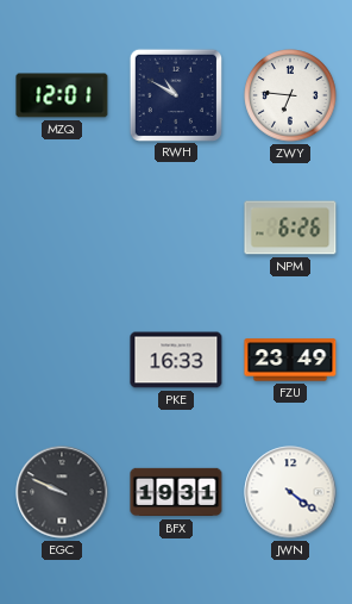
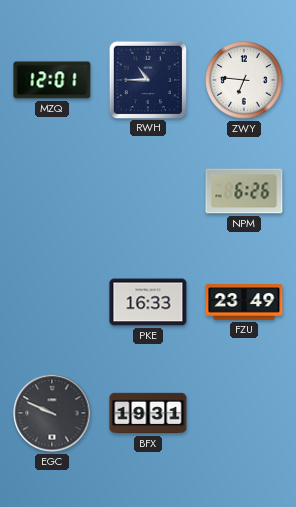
RWH: 10:50 -> 10:45 (147, 79)
JWN: 4:21 -> none (290, 492)
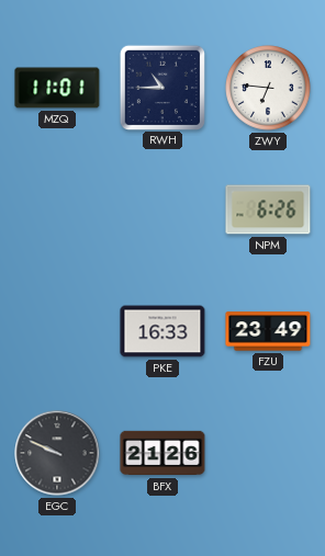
MZQ: 12:01 -> 11:01 (57, 88)
BFX: 19:31 -> 21:26 (162, 453)
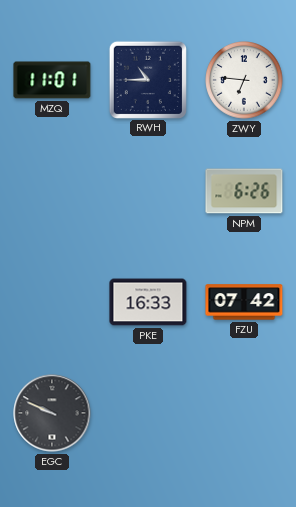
FZU: 23:49 -> 07:42 (244, 302)
BFX: 21:26 -> none (162, 453)
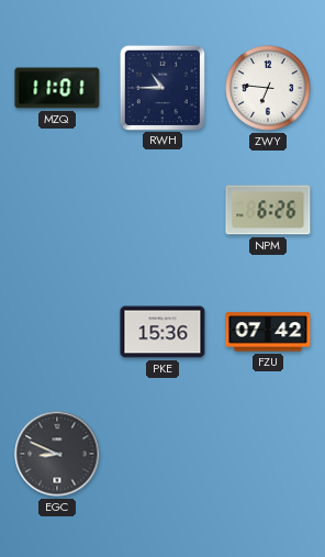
PKE: 16:33 -> 15:36 (162, 332)
EGC: 9:49 -> 8:49 (57, 454)
